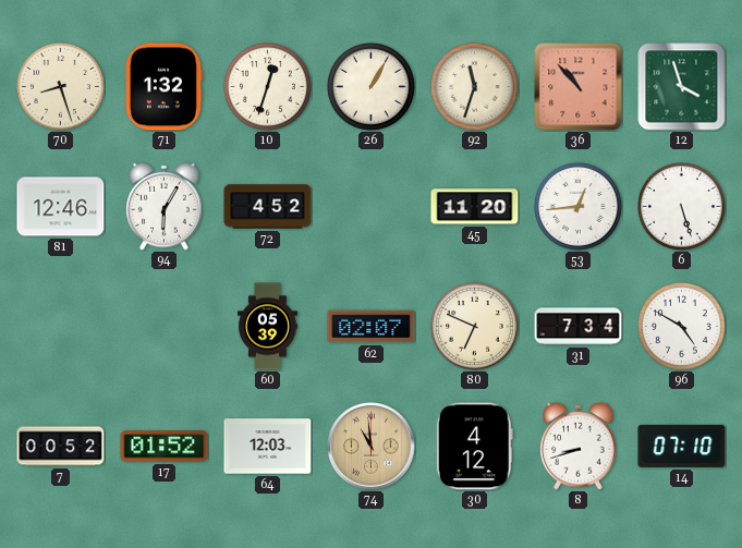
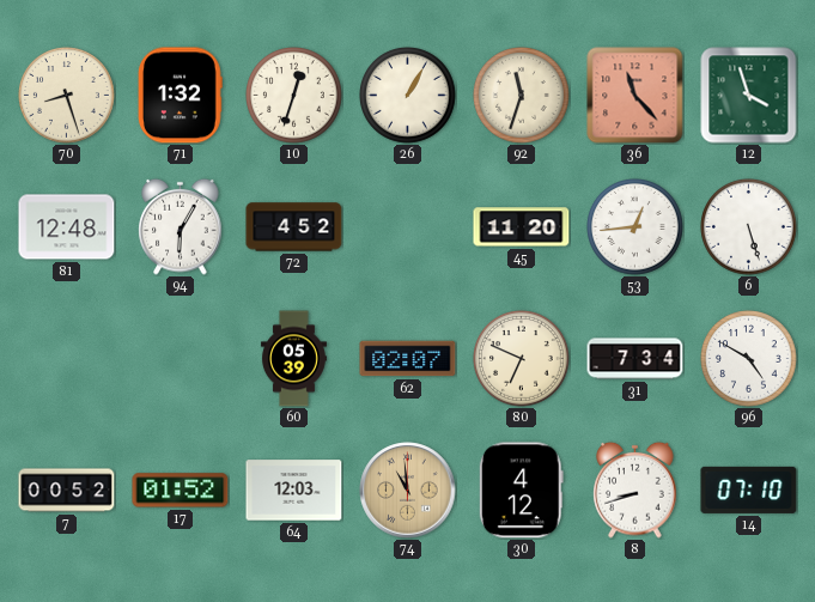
36: 10:53 -> 11:23 (635, 96)
81: 12:46 -> 12:48 (67, 227)
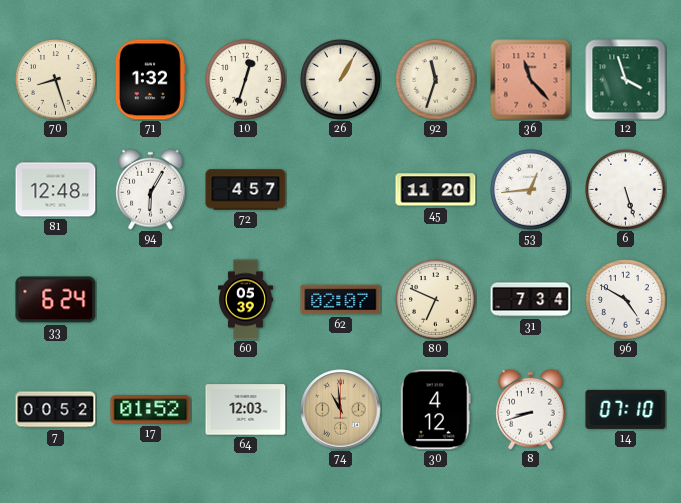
72: 4:52 -> 4:57 (246, 190)
33: none -> 6:24 (56, 300)
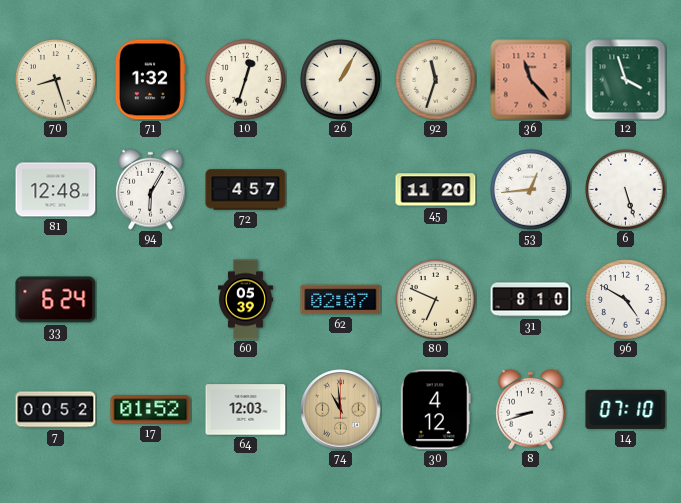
31: 7:34 -> 8:10 (531, 300)
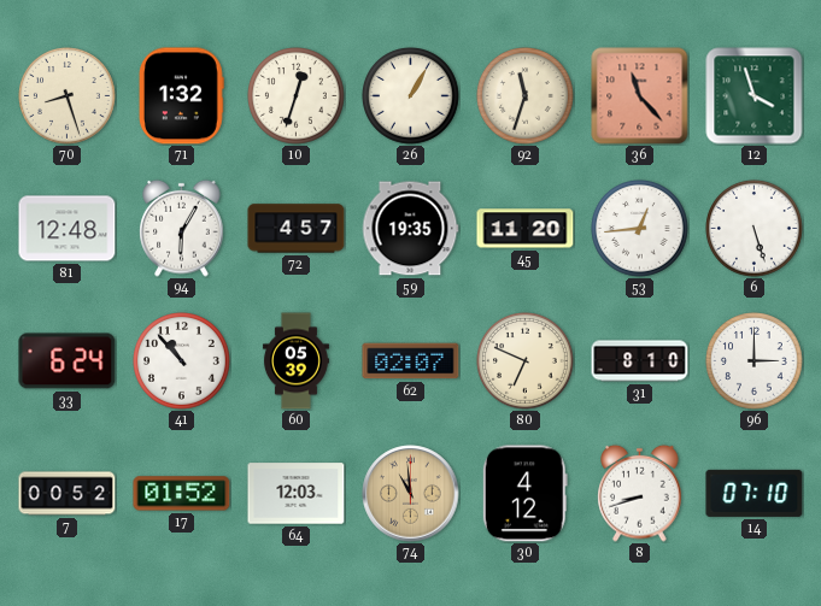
59: none -> 19:35 (410, 229)
41: none -> 10:53 (182, 361)
96: 4:50 -> 3:00 (755, 361)
